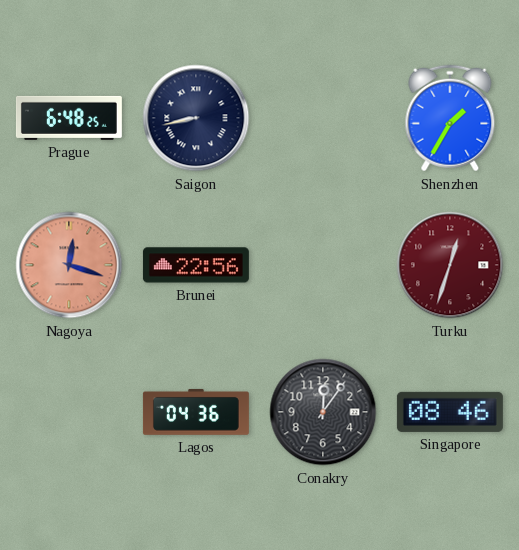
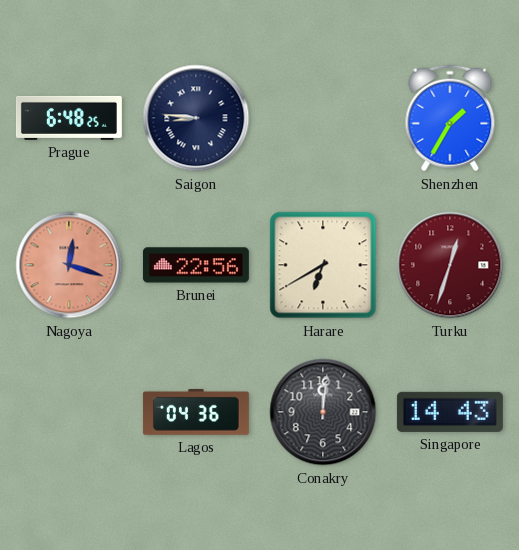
Saigon: 8:43 -> 8:46 (196, 118)
Harare: none -> 6:40 (323, 265)
Conakry: 12:06 -> 12:01 (323, 412)
Singapore: 08:46 -> 14:43 (450, 412)
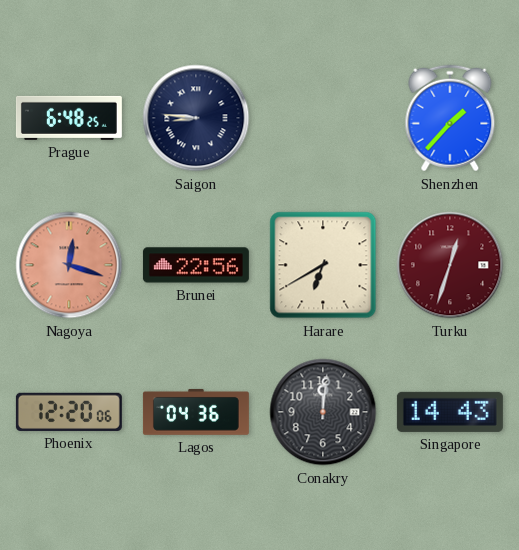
Shenzhen: 1:35 -> 1:37 (450, 118)
Phoenix: none -> 12:20 (69, 412)
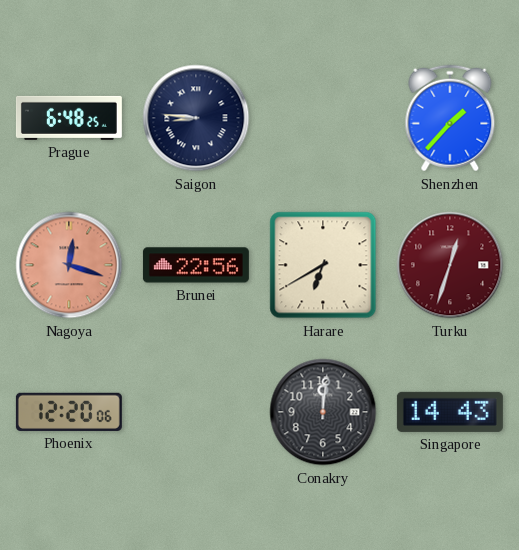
Lagos: 04:36 -> none (196, 412)
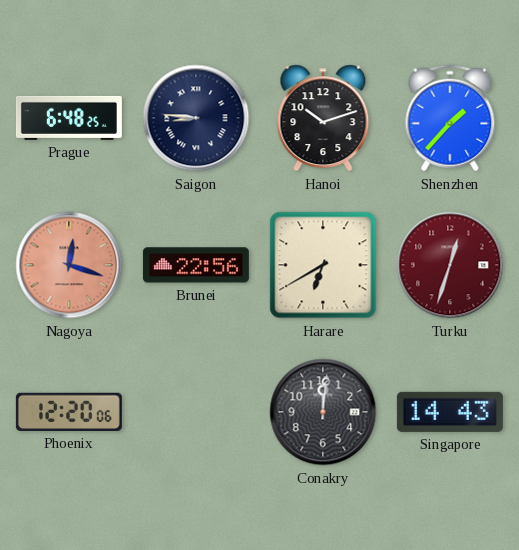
Hanoi: none -> 10:12 (323, 118)
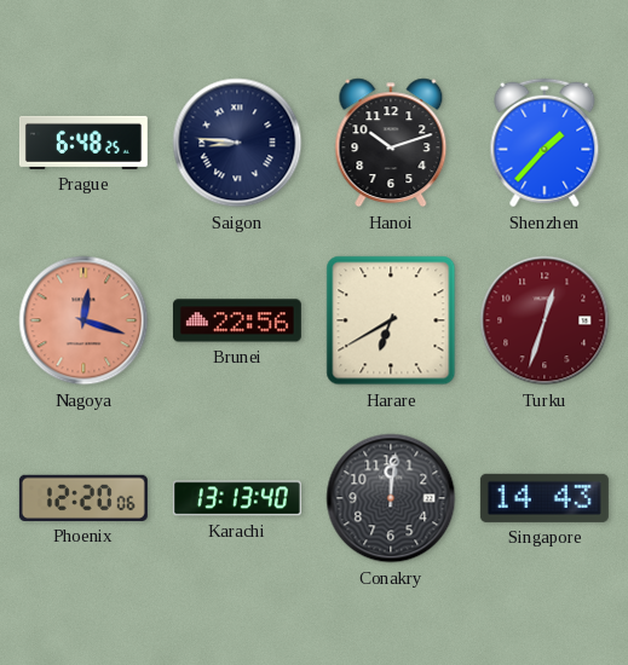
Karachi: none -> 13:13 (237, 498)
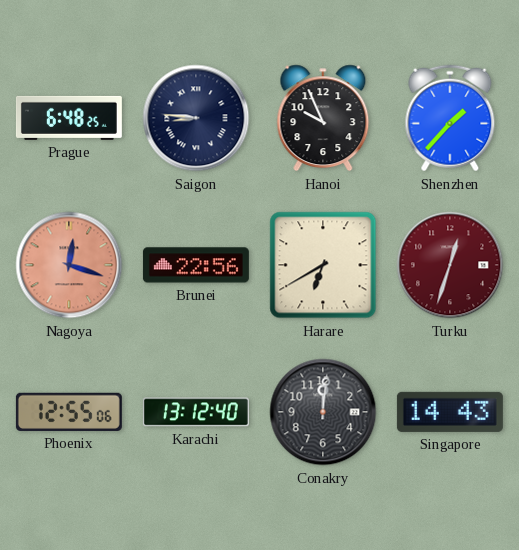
Hanoi: 10:12 -> 9:56 (323, 118)
Phoenix: 12:20 -> 12:55 (69, 412)
Karachi: 13:13 -> 13:12 (196, 412)
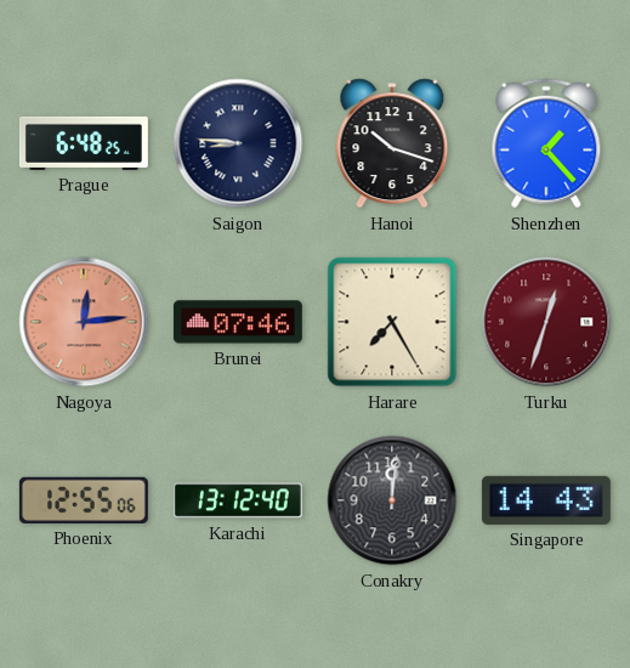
Hanoi: 9:56 -> 10:18 (392, 143)
Shenzhen: 1:37 -> 1:23 (546, 143)
Nagoya: 12:18 -> 12:14 (84, 322)
Brunei: 22:56 -> 07:46 (238, 322)
Harare: 6:40 -> 7:25 (392, 322)
